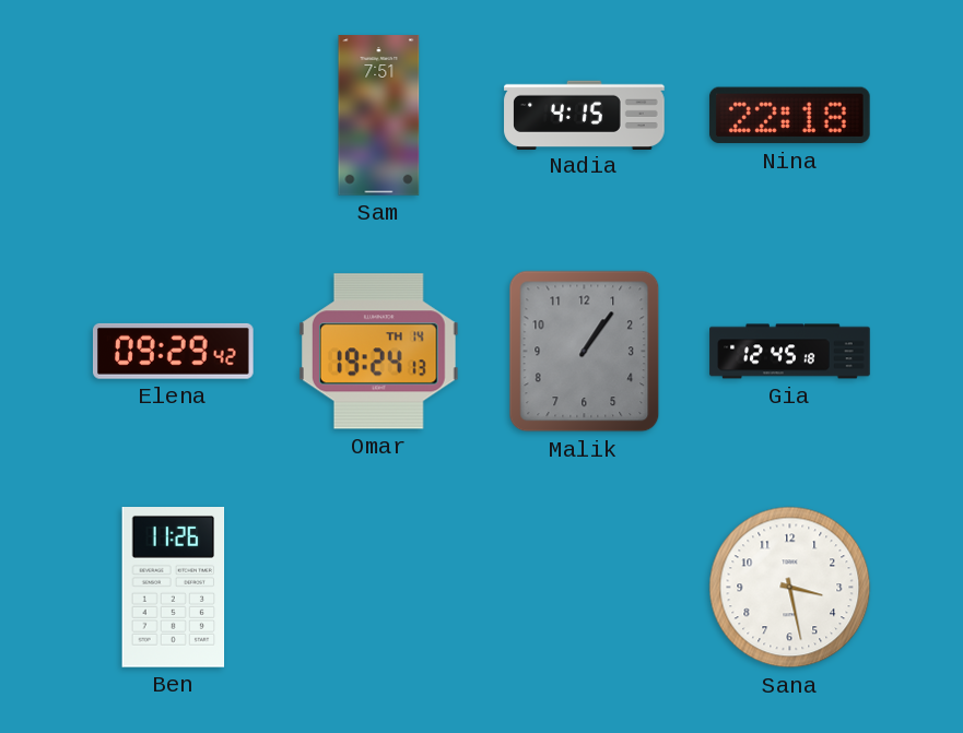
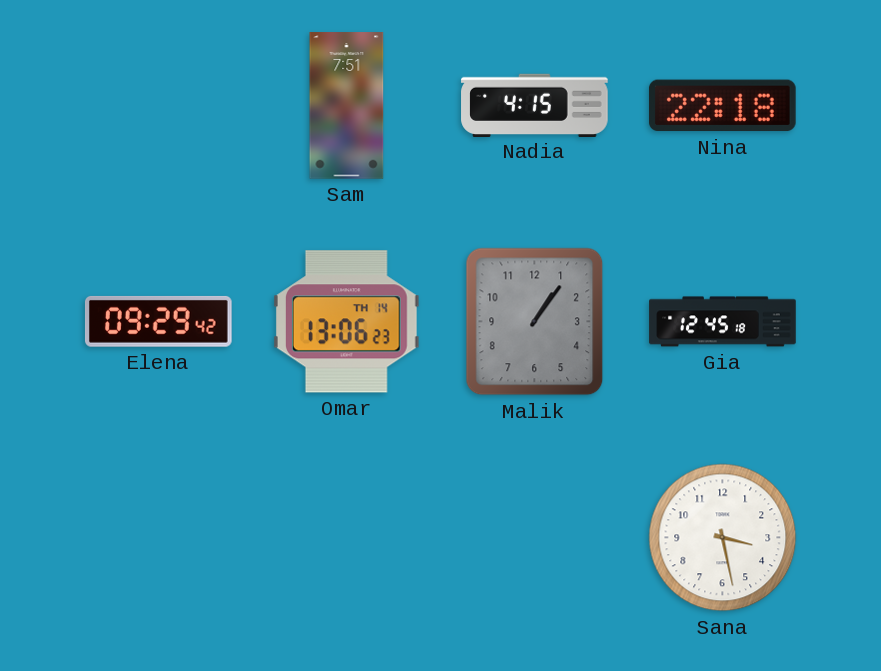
Omar: 19:24 -> 13:06 (346, 322)
Ben: 11:26 -> none (174, 588)
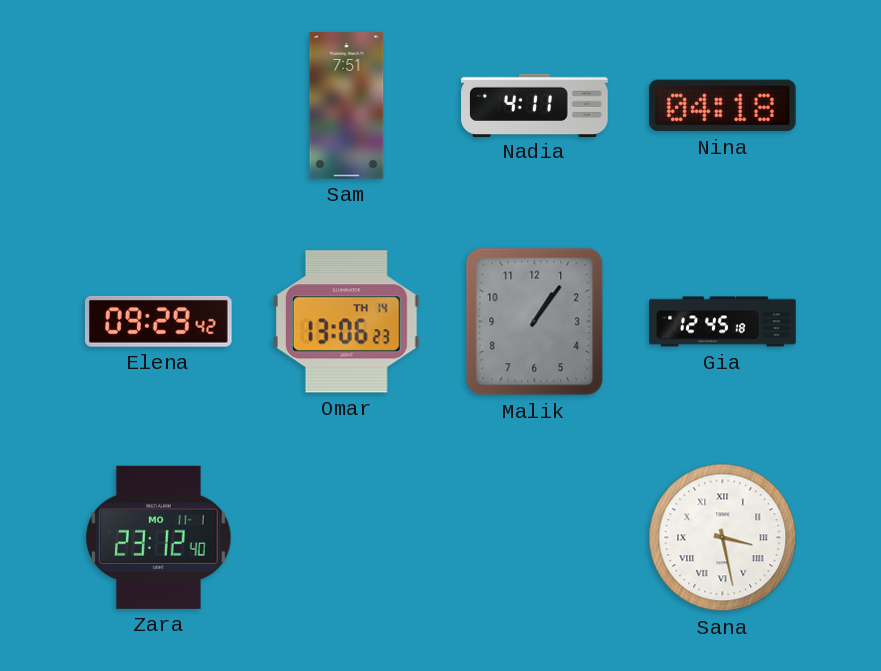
Nadia: 4:15 -> 4:11 (535, 105)
Nina: 22:18 -> 04:18 (722, 106)
Zara: none -> 23:12 (158, 537)
Sana numerals: Arabic -> Roman (723, 538)
